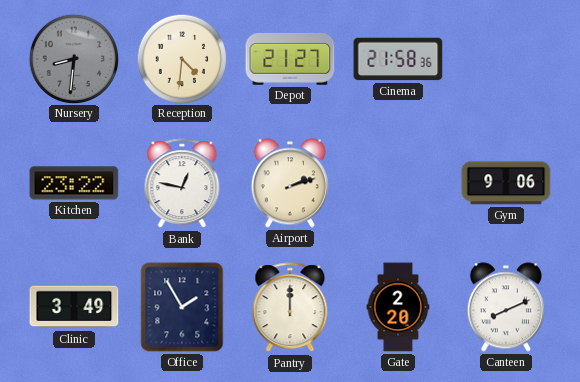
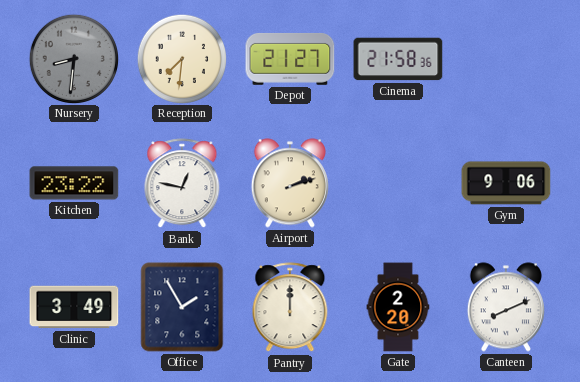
Reception: 4:31 -> 7:31 (181, 58)
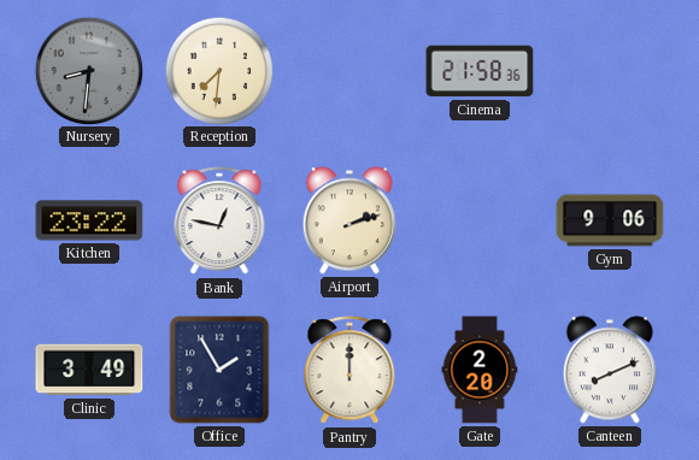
Depot: 21:27 -> none (290, 59)
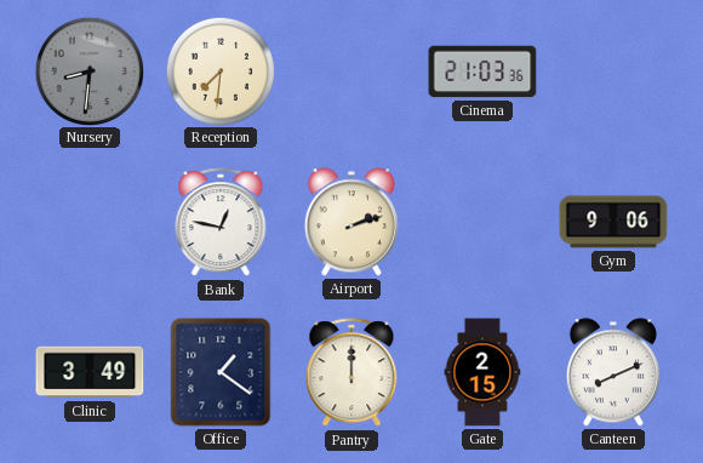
Cinema: 21:58 -> 21:03 (482, 72)
Kitchen: 23:22 -> none (89, 220)
Office: 1:55 -> 1:21 (221, 372)
Gate: 2:20 -> 2:15 (482, 372)
